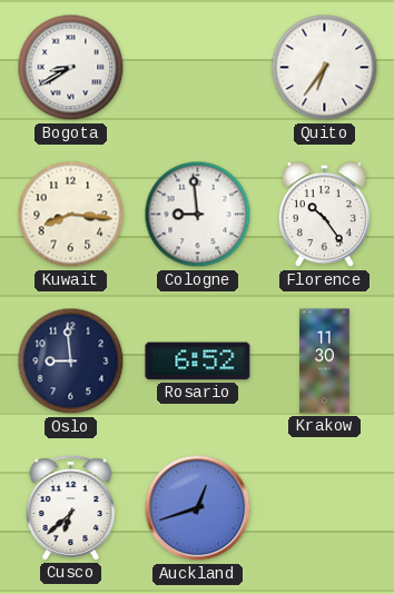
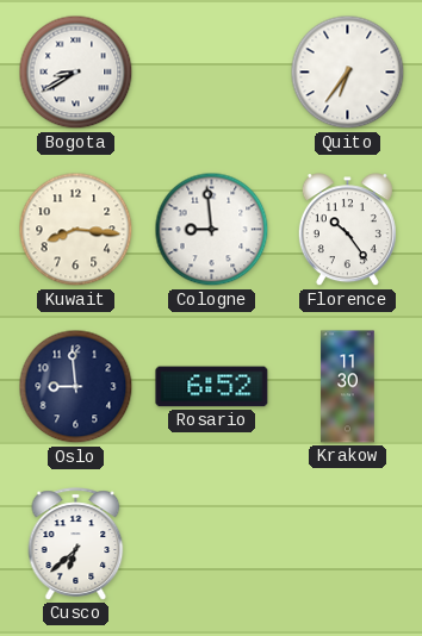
Auckland: 12:42 -> none (198, 508)
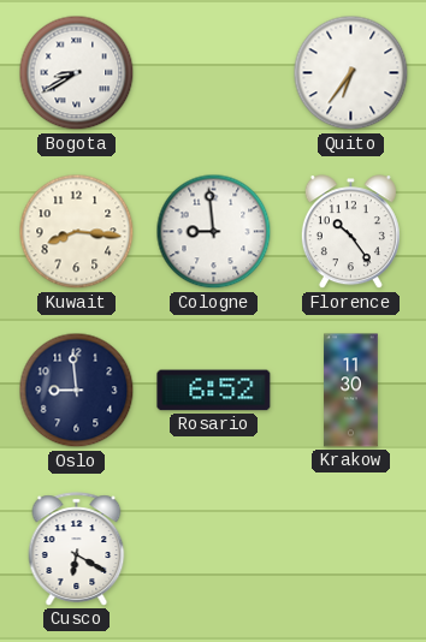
Cusco: 6:38 -> 6:20 (77, 549)
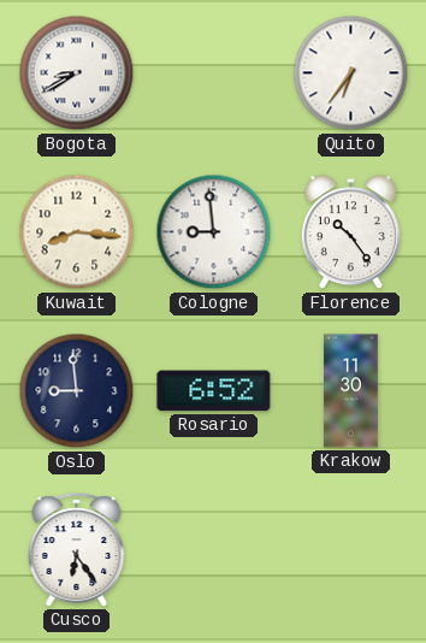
Cusco: 6:20 -> 6:24 (77, 550)
